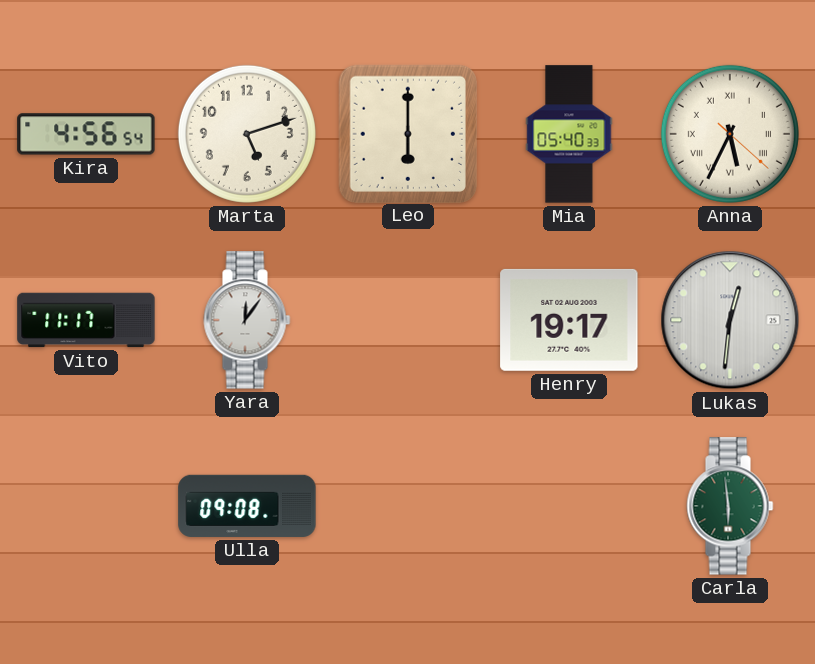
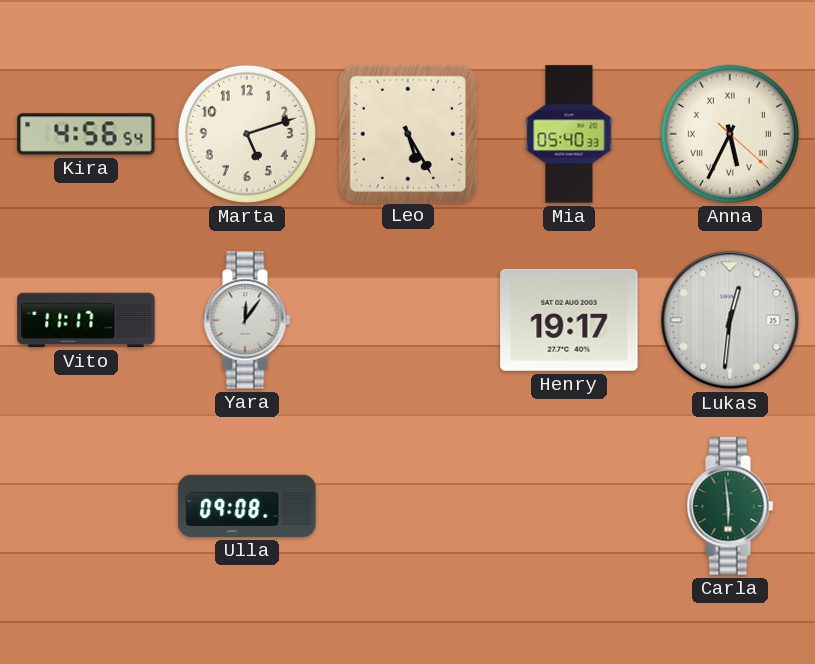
Leo: 6:00 -> 5:25 (407, 133)
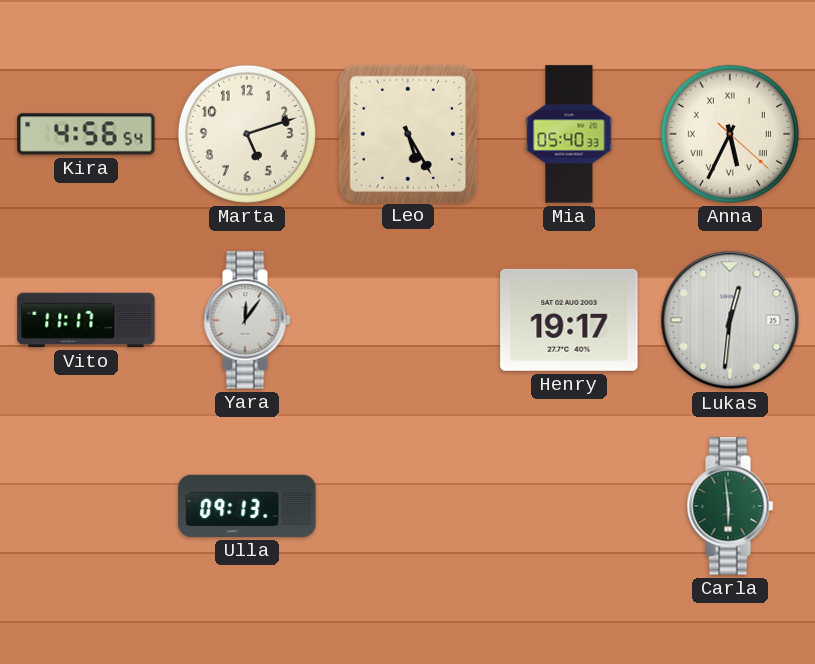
Ulla: 09:08 -> 09:13 (247, 506)
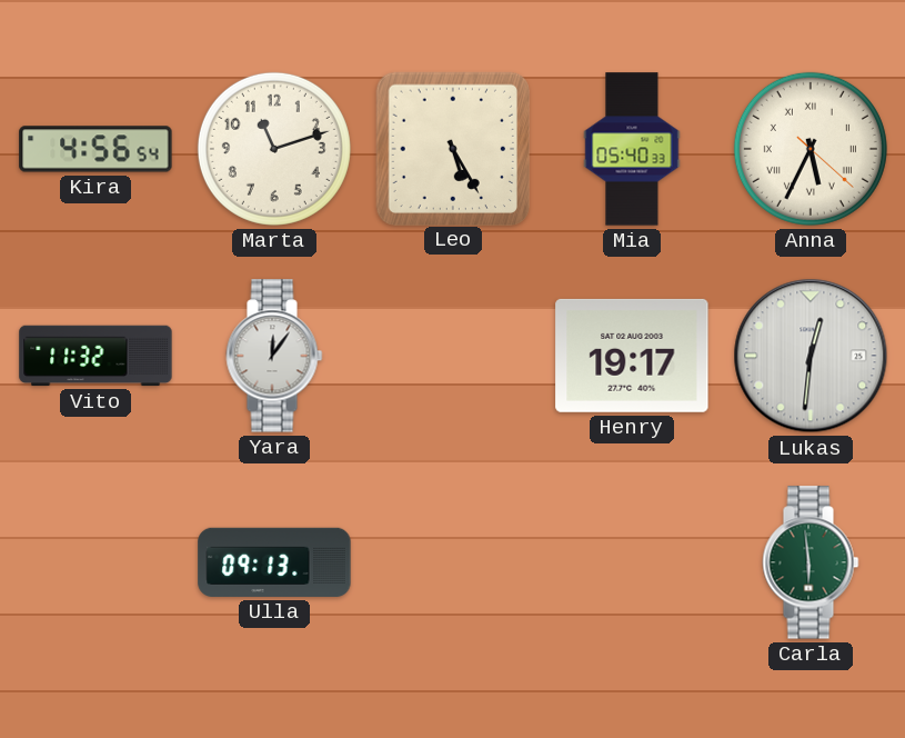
Marta: 5:12 -> 11:12 (274, 149)
Vito: 11:17 -> 11:32 (95, 356)
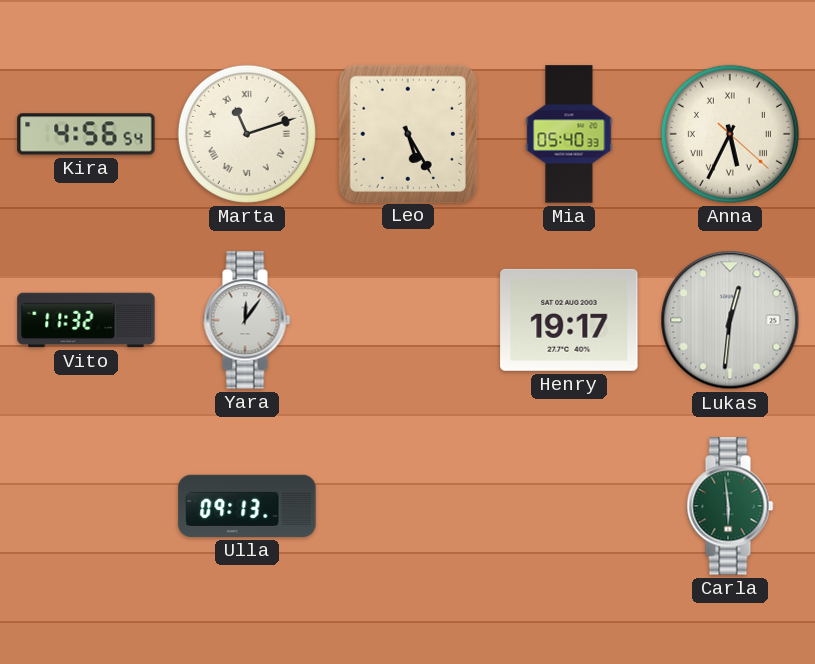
Marta numerals: Arabic -> Roman (247, 134)
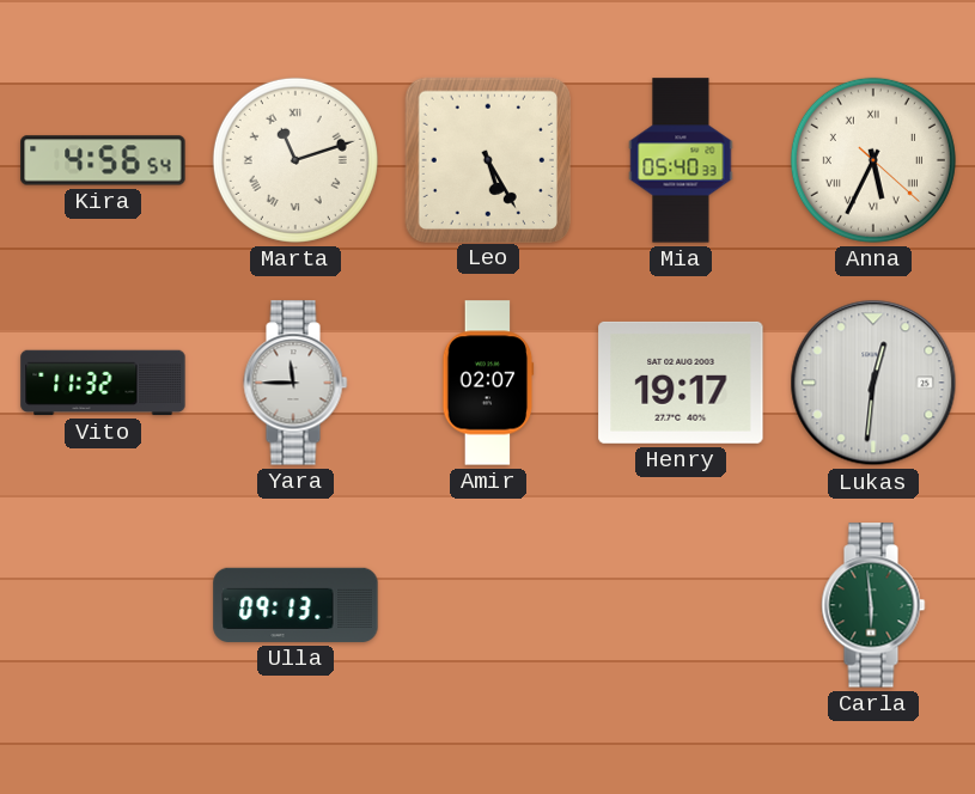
Yara: 12:06 -> 11:45 (295, 383)
Amir: none -> 02:07 (488, 383)
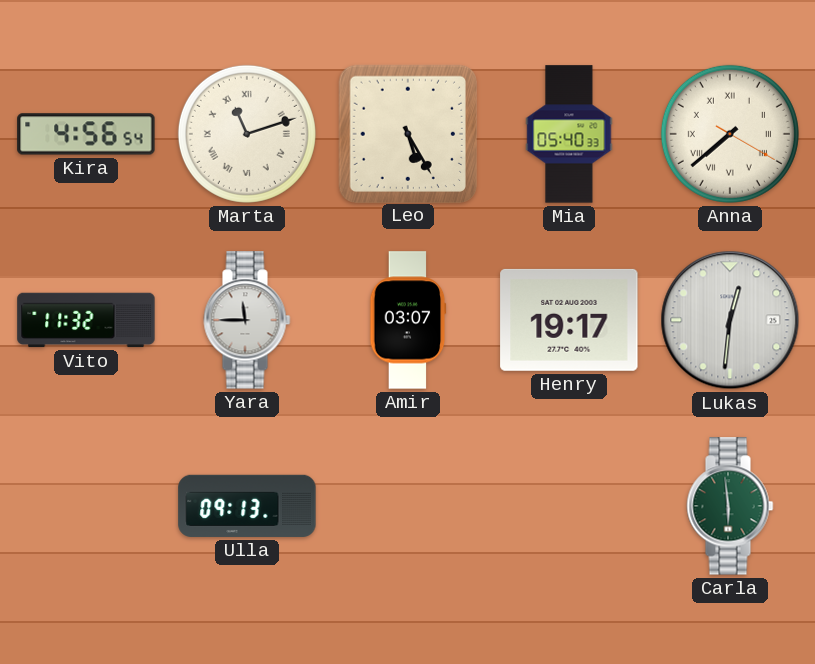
Anna: 5:34 -> 7:38 (730, 134)
Amir: 02:07 -> 03:07 (408, 320)
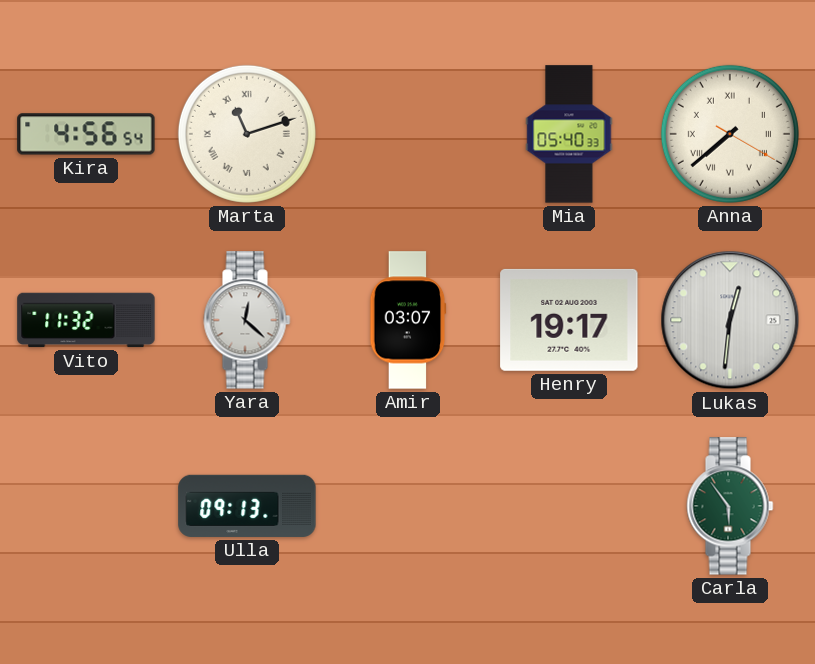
Leo: 5:25 -> none (407, 133)
Yara: 11:45 -> 12:22 (247, 320)
Carla: 5:59 -> 5:54 (730, 506)
